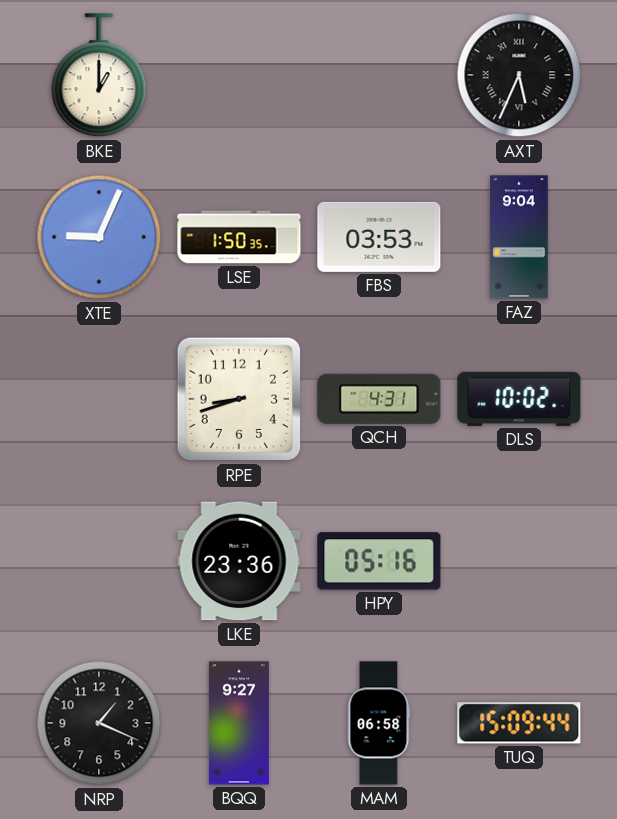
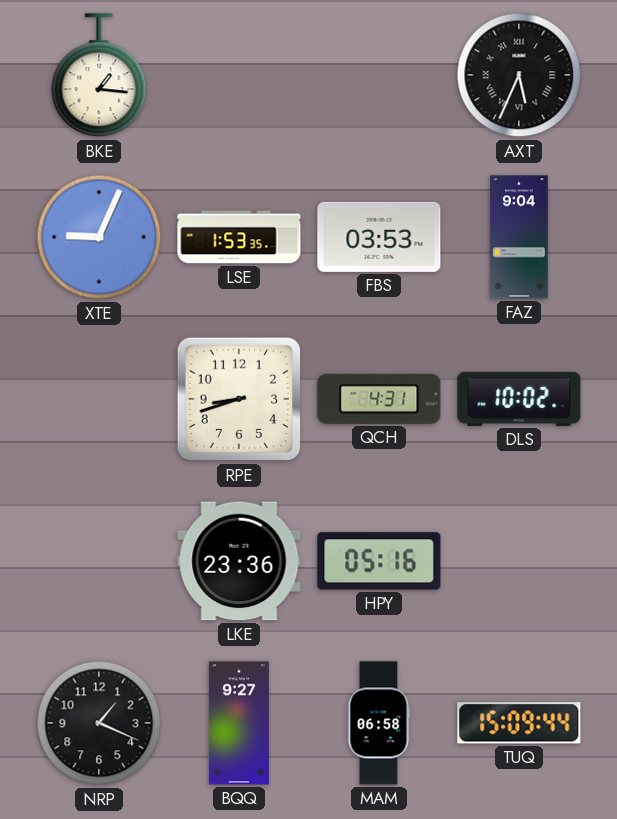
BKE: 1:00 -> 1:16 (99, 76)
LSE: 1:50 -> 1:53 (239, 237)
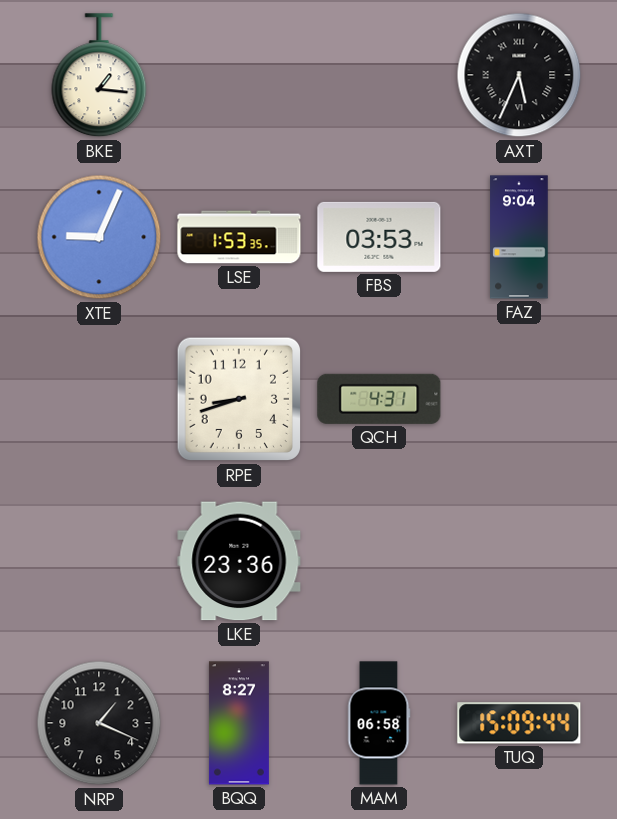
DLS: 10:02 -> none (519, 399)
HPY: 05:16 -> none (379, 561)
BQQ: 9:27 -> 8:27 (239, 723)
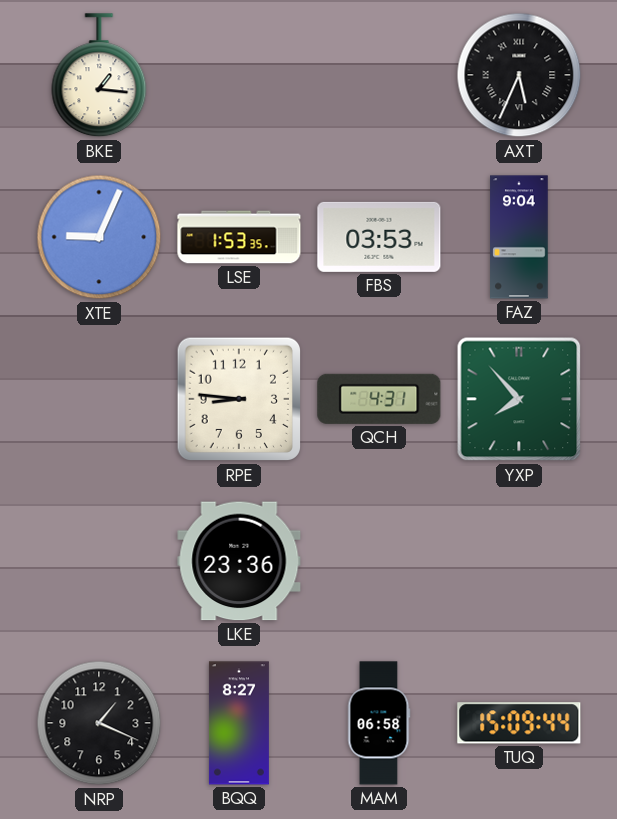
RPE: 8:42 -> 8:46 (239, 399)
YXP: none -> 7:53 (519, 399)
